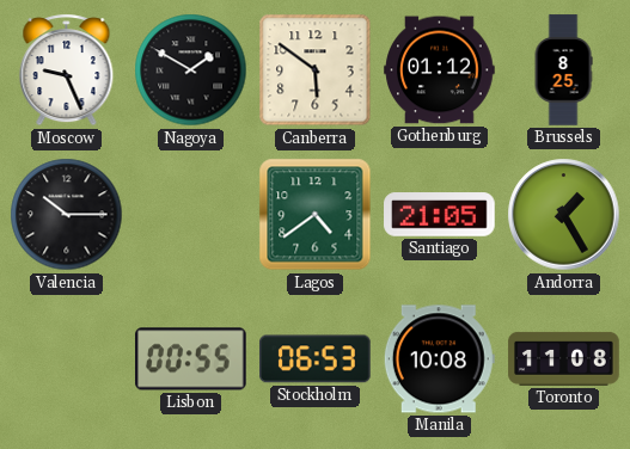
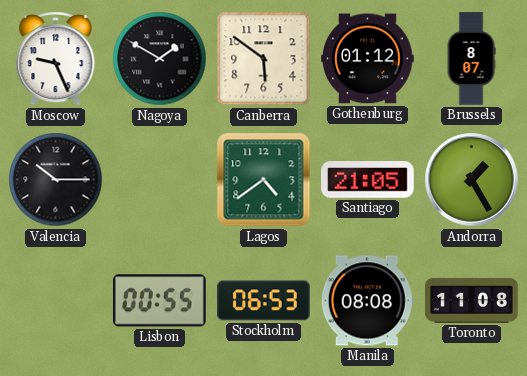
Brussels: 8:25 -> 8:07 (471, 59)
Manila: 10:08 -> 08:08 (367, 301)
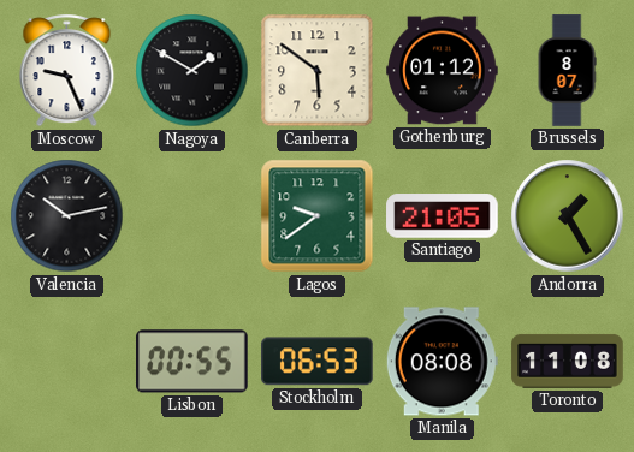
Valencia: 10:15 -> 10:13 (67, 216)
Lagos: 4:39 -> 9:39 (318, 216)
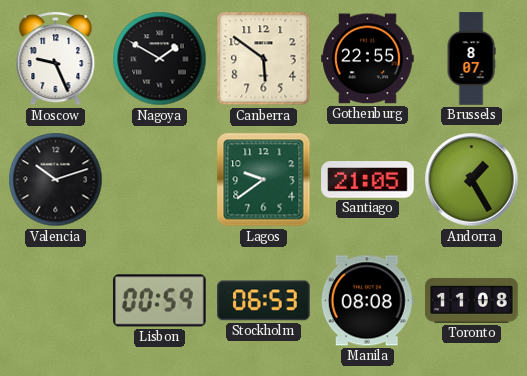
Gothenburg: 01:12 -> 22:55 (368, 59)
Valencia: 10:13 -> 10:12 (56, 180)
Lisbon: 00:55 -> 00:59 (160, 301)
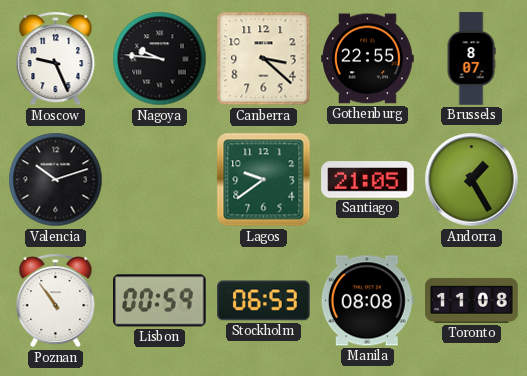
Nagoya: 1:50 -> 9:46 (160, 59)
Canberra: 5:51 -> 3:22 (264, 59)
Poznan: none -> 10:54 (56, 301)
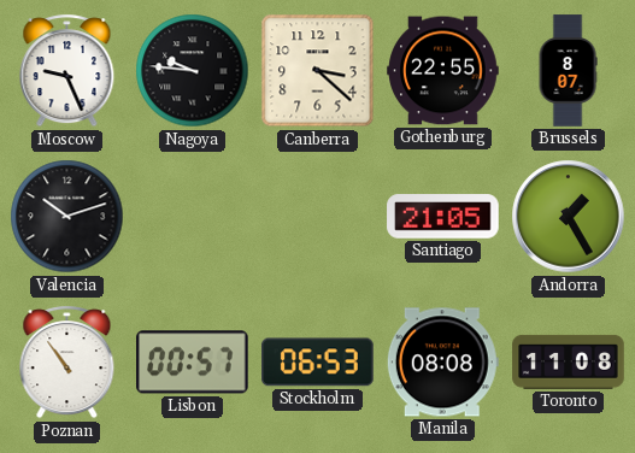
Lagos: 9:39 -> none (264, 180)
Lisbon: 00:59 -> 00:57 (193, 363)
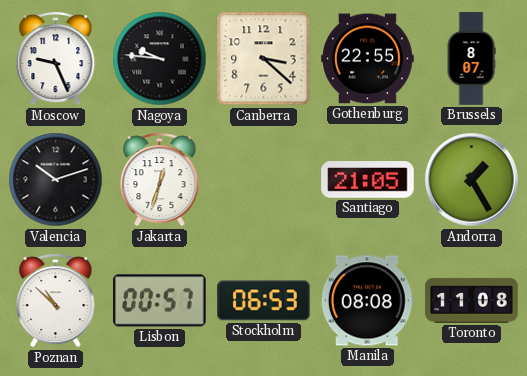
Jakarta: none -> 12:33 (160, 180)
Poznan: 10:54 -> 10:52 (56, 301)
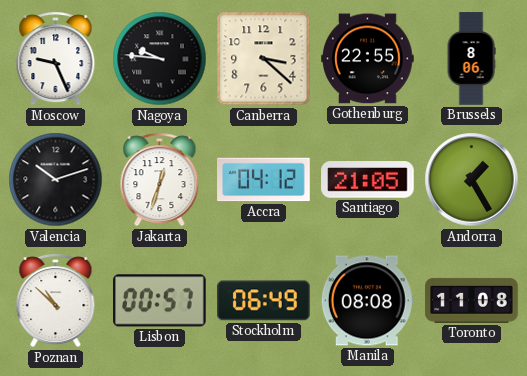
Brussels: 8:07 -> 8:06 (471, 59)
Accra: none -> 04:12 (264, 180)
Stockholm: 06:53 -> 06:49 (264, 301)
